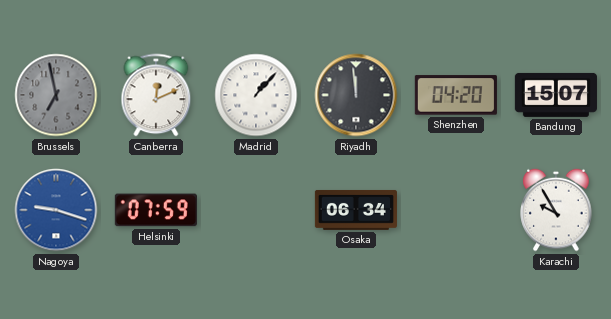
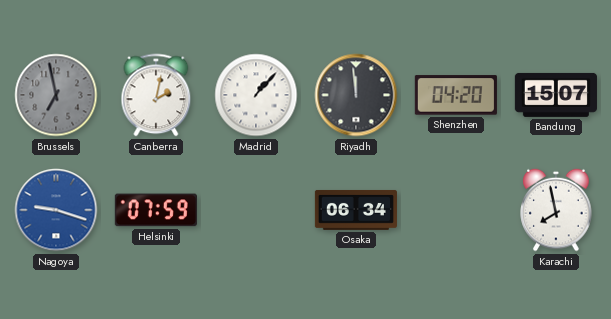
Canberra: 12:11 -> 2:02 (156, 95)
Karachi: 9:55 -> 7:58 (556, 210)
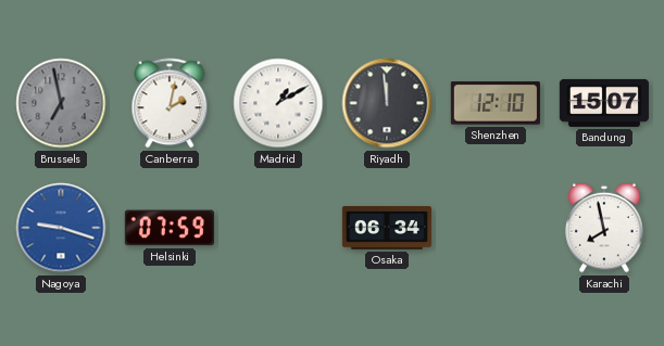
Madrid: 1:07 -> 1:10 (278, 103)
Shenzhen: 04:20 -> 12:10 (496, 103)
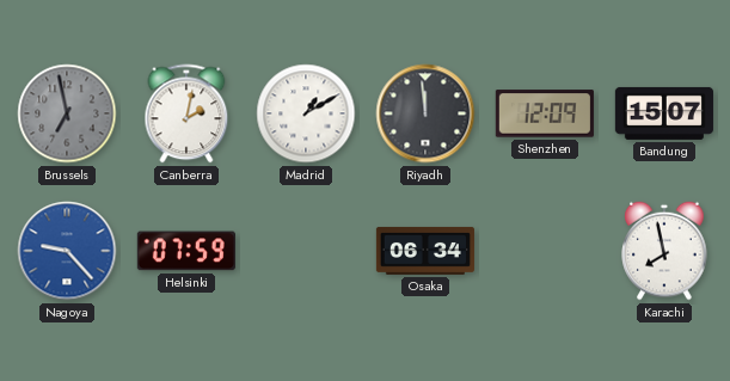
Shenzhen: 12:10 -> 12:09 (545, 113)
Nagoya: 9:18 -> 9:23 (67, 251)
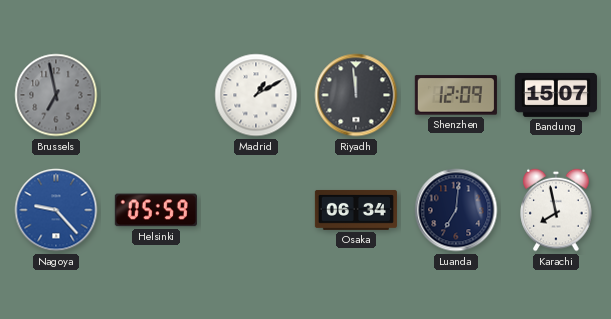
Canberra: 2:02 -> none (186, 113)
Helsinki: 07:59 -> 05:59 (156, 210)
Luanda: none -> 7:01 (456, 210)
